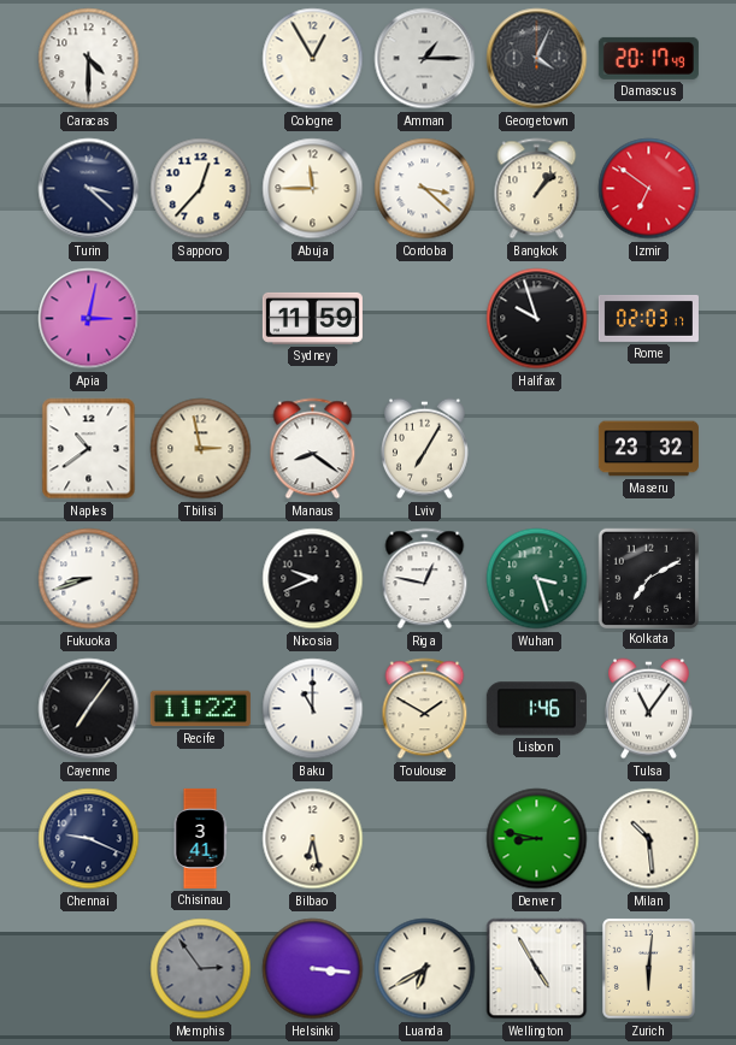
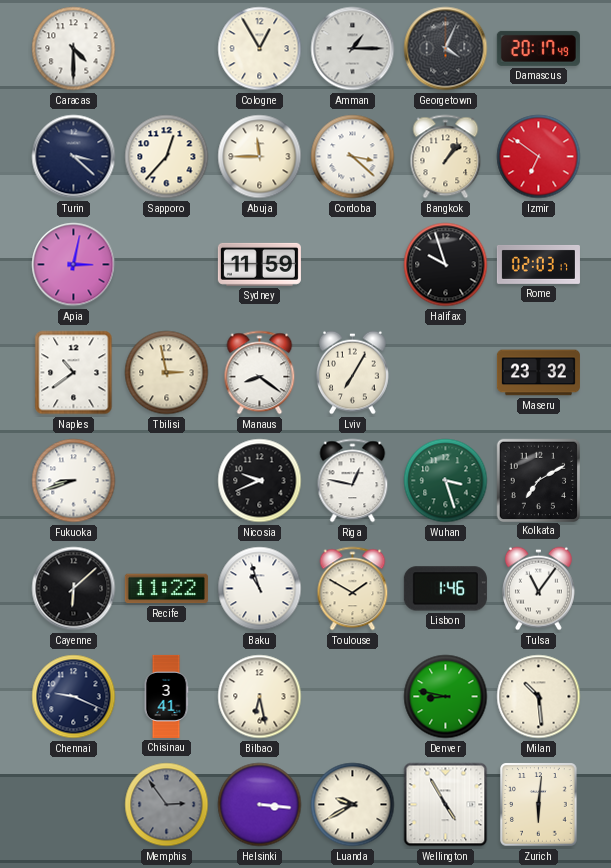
Cayenne: 7:06 -> 6:08 (74, 589)
Baku: 11:00 -> 10:57 (260, 589)
Luanda: 6:40 -> 9:40 (353, 805)
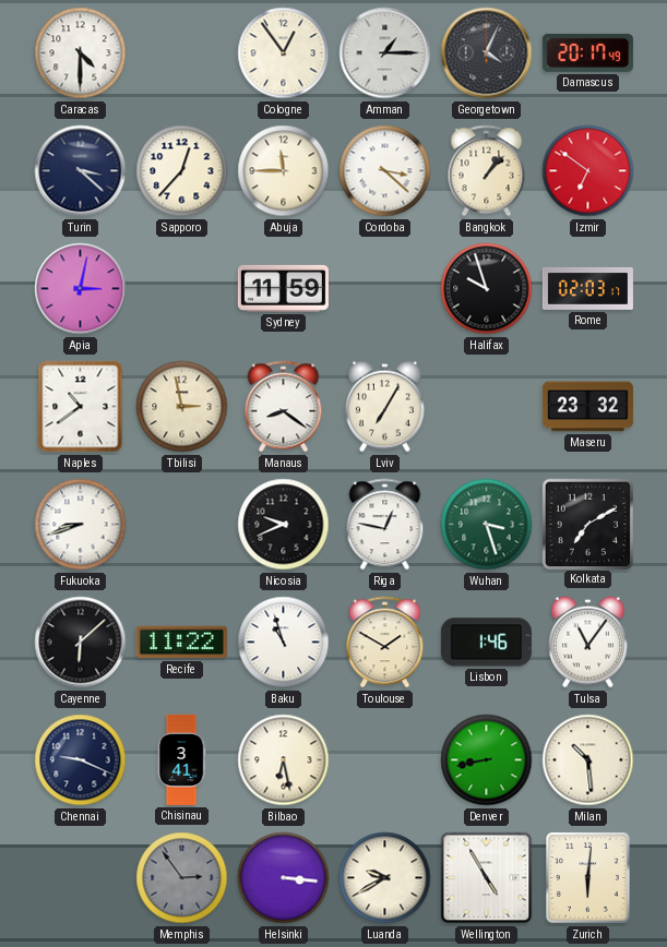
Cologne: 12:55 -> 12:54 (284, 53)
Denver: 8:47 -> 8:43 (487, 760)
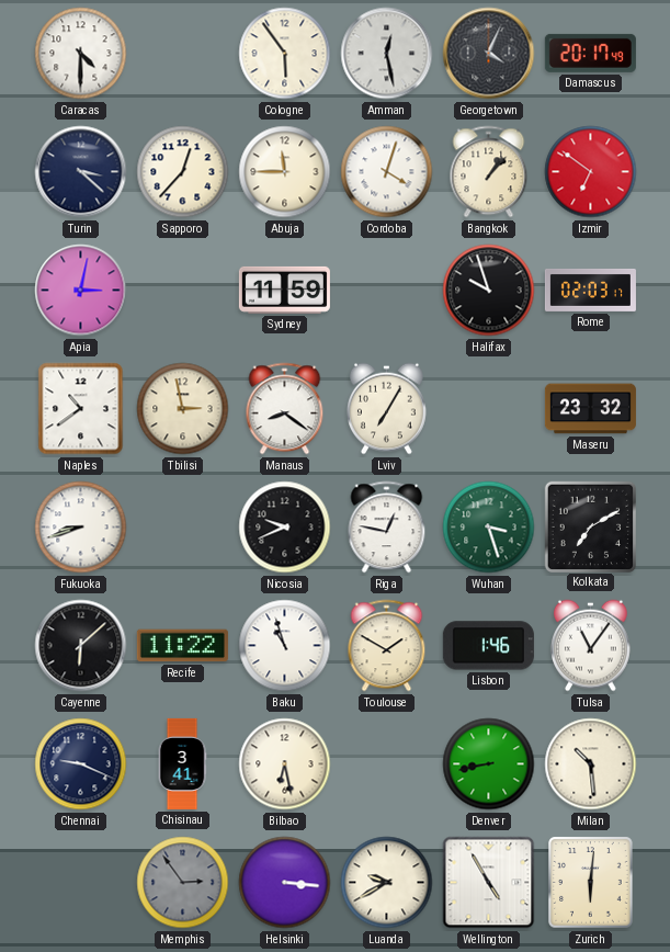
Cologne: 12:54 -> 5:54 (285, 54)
Amman: 1:15 -> 12:28 (387, 54)
Cordoba: 3:22 -> 4:03 (387, 172)
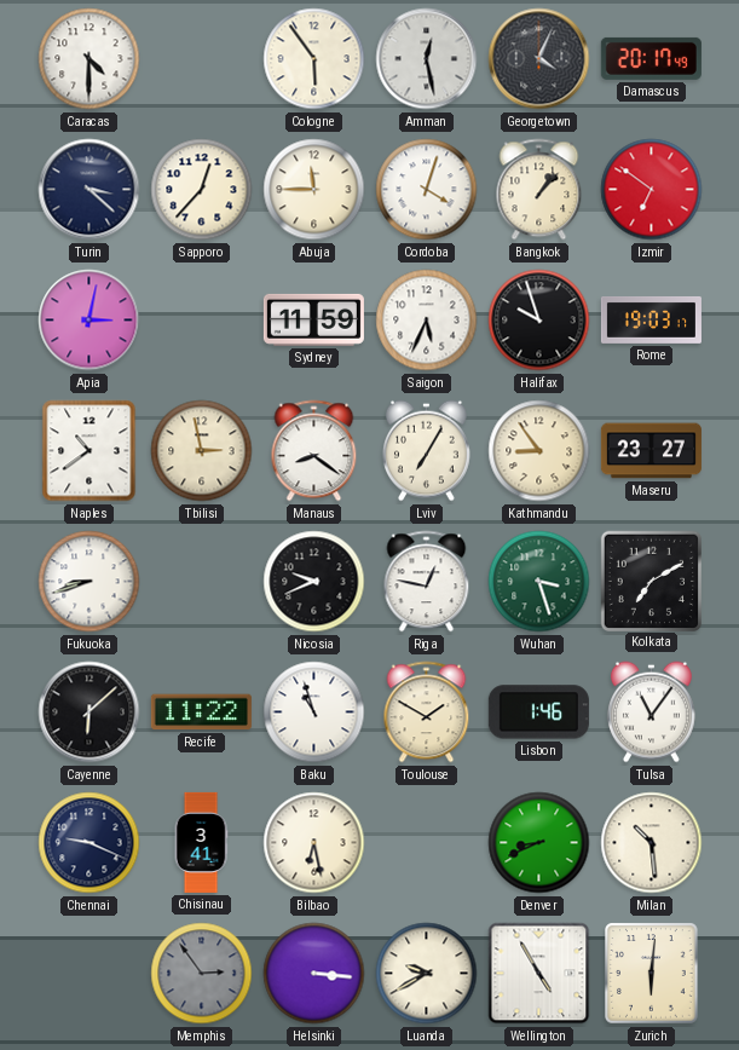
Saigon: none -> 5:34 (427, 321)
Rome: 02:03 -> 19:03 (651, 319)
Kathmandu: none -> 8:54 (539, 451)
Maseru: 23:32 -> 23:27 (651, 451)
Denver: 8:43 -> 8:41 (539, 843)
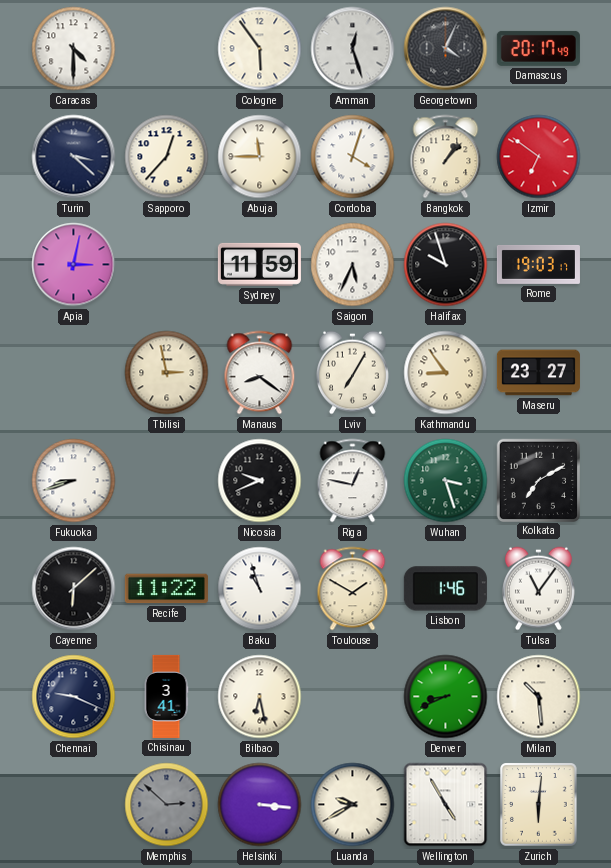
Amman: 12:28 -> 12:27 (353, 49)
Naples: 10:39 -> none (90, 451)
Memphis: 2:54 -> 2:52 (167, 805)
